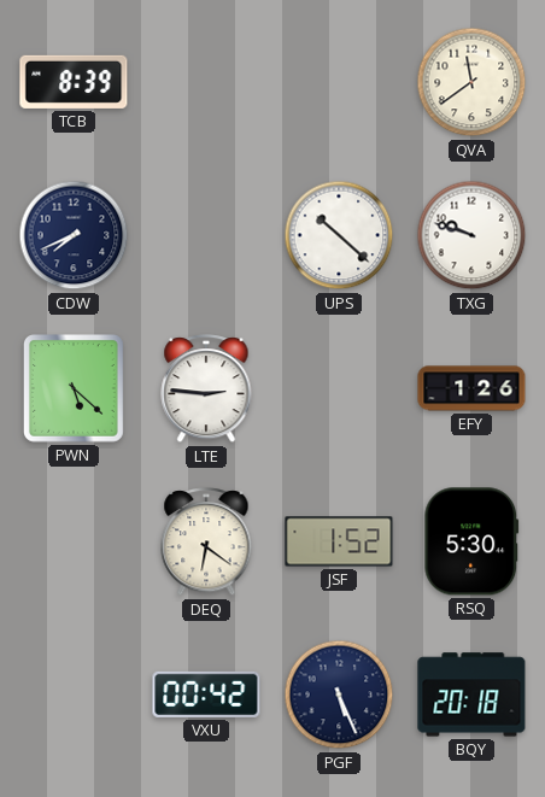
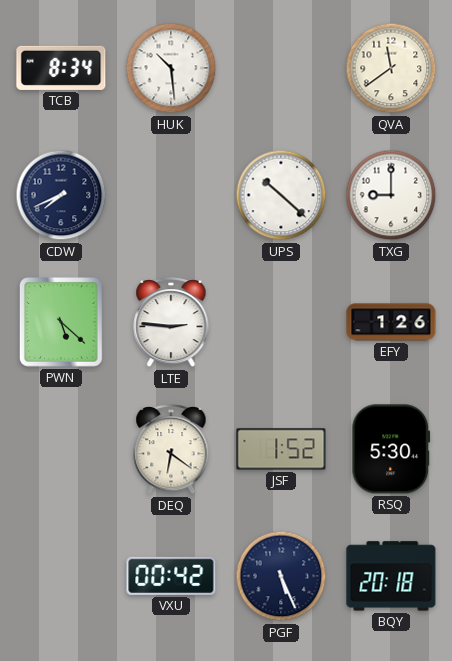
TCB: 8:39 -> 8:34 (61, 68)
HUK: none -> 10:29 (171, 68)
TXG: 9:48 -> 9:00 (391, 195)
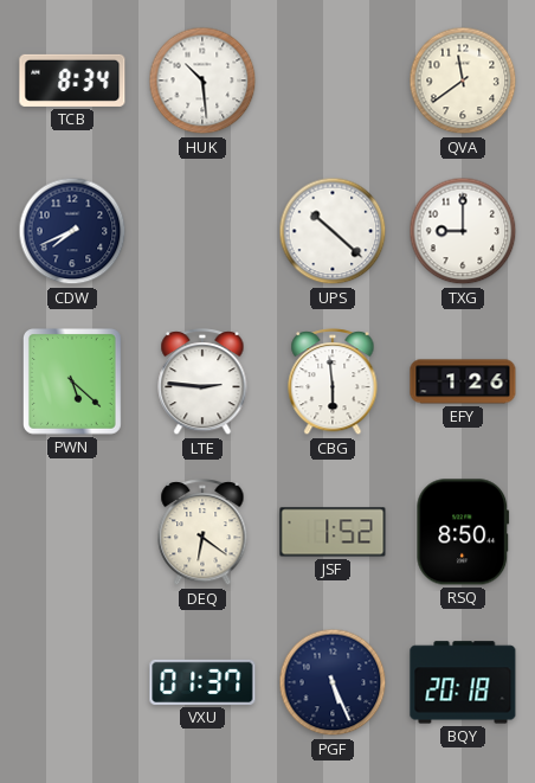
CBG: none -> 5:59 (333, 383)
RSQ: 5:30 -> 8:50 (463, 532)
VXU: 00:42 -> 01:37 (202, 682)
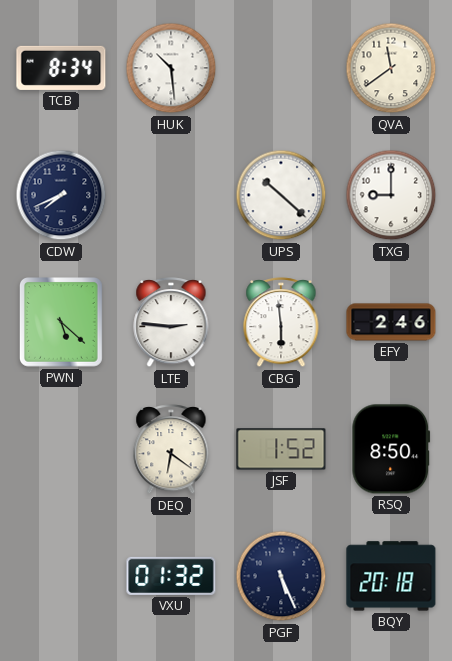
EFY: 1:26 -> 2:46 (391, 322)
VXU: 01:37 -> 01:32 (171, 576)
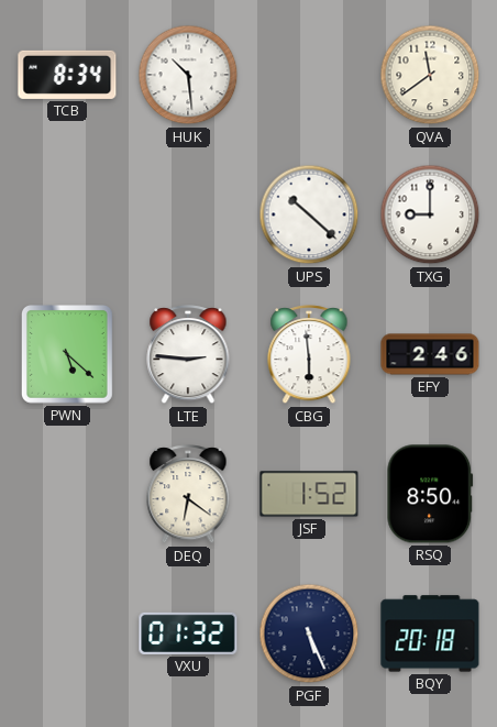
CDW: 7:41 -> none (61, 195)
